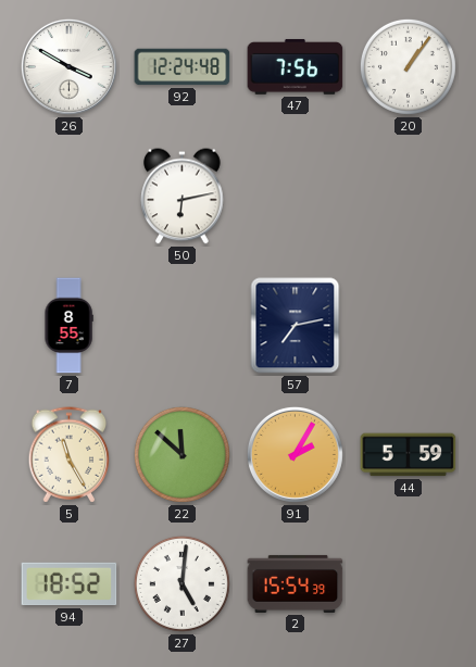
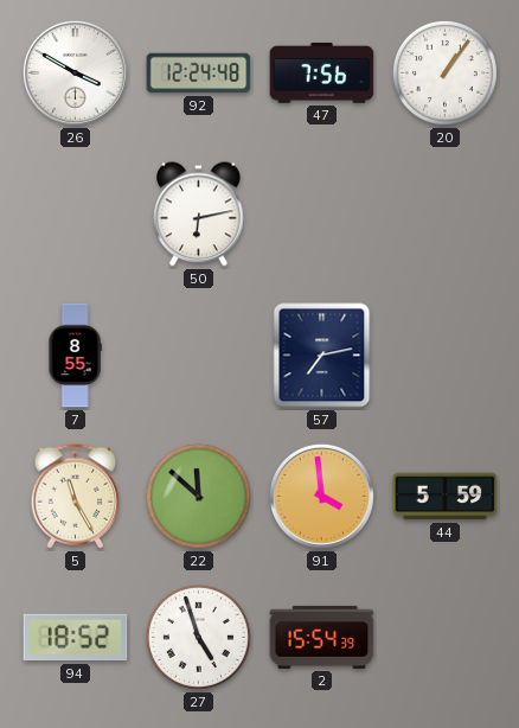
91: 2:05 -> 3:59 (321, 496)
27: 5:01 -> 4:57 (198, 637)
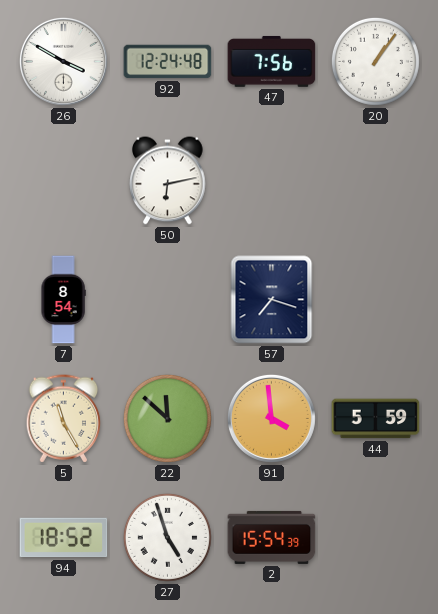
7: 8:55 -> 8:54 (63, 300)
57: 7:13 -> 7:18 (272, 300)
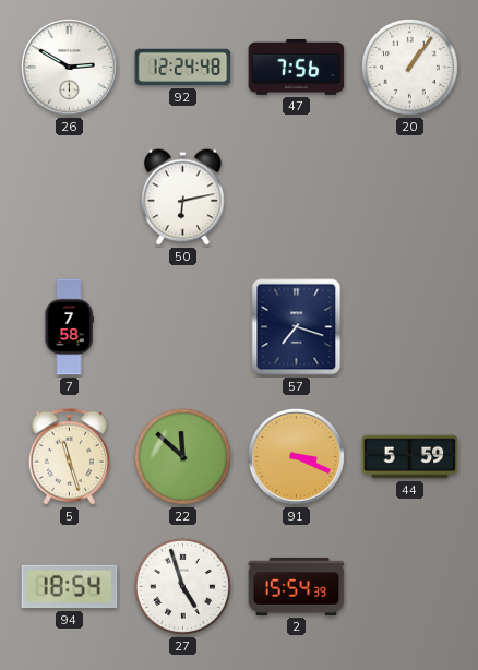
26: 3:50 -> 2:50 (69, 67)
7: 8:54 -> 7:58 (69, 327)
5: 11:25 -> 11:27 (70, 457)
91: 3:59 -> 3:19 (296, 456)
94: 18:52 -> 18:54 (70, 587)
